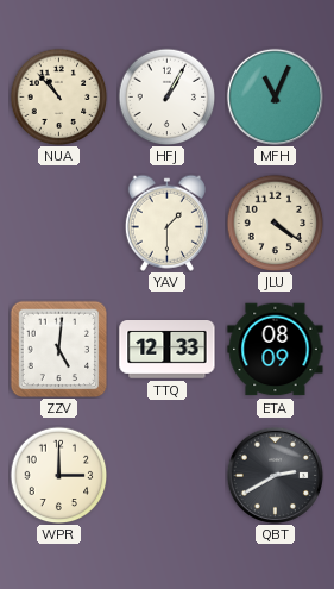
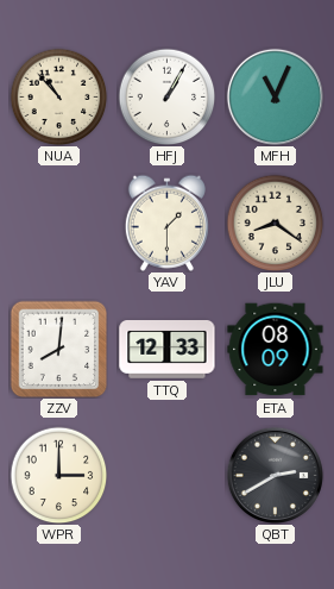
JLU: 4:21 -> 8:21 (275, 223)
ZZV: 5:01 -> 8:01 (58, 349)
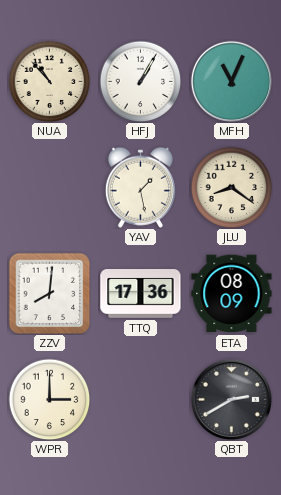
YAV: 1:30 -> 1:28 (140, 187)
TTQ: 12:33 -> 17:36 (141, 294)
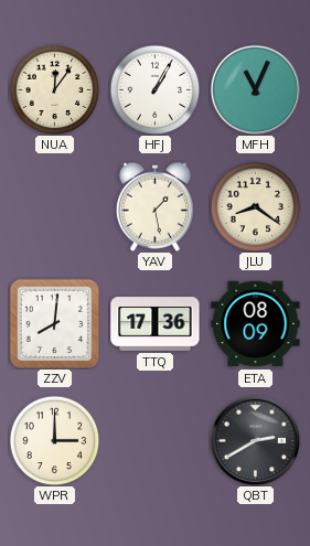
NUA: 10:53 -> 12:06 (54, 89)
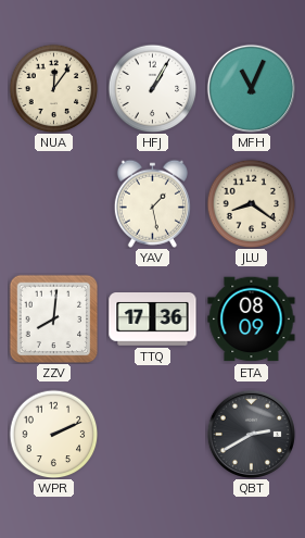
WPR: 3:00 -> 2:11 (53, 434)
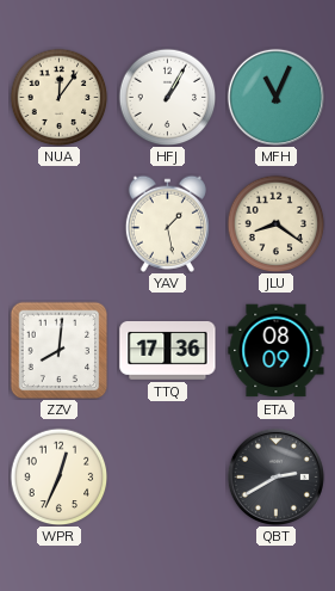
WPR: 2:11 -> 12:34 (58, 476)
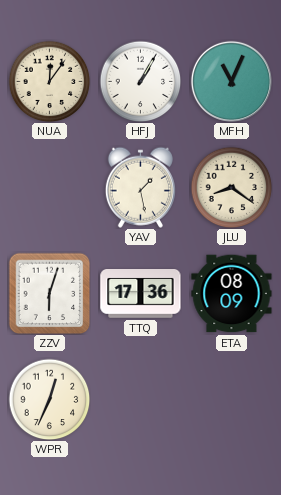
ZZV: 8:01 -> 6:03 (49, 293)
QBT: 2:40 -> none (275, 476)
